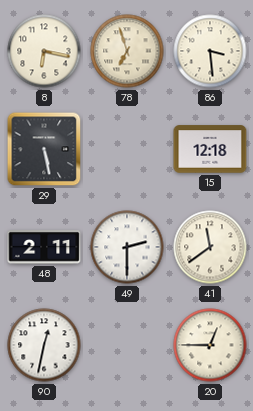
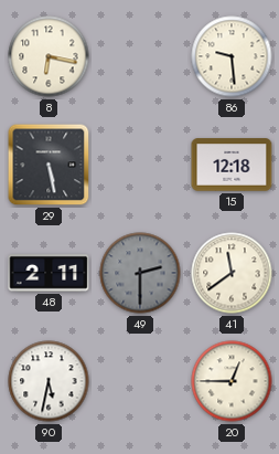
78: 6:57 -> none (127, 51)
86: 3:29 -> 9:29 (232, 56)
49 dial: white -> grey (140, 273)
90: 12:32 -> 5:32 (49, 381)
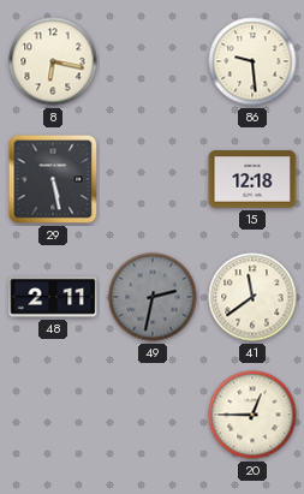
49: 2:30 -> 2:32 (153, 297)
90: 5:32 -> none (49, 381)
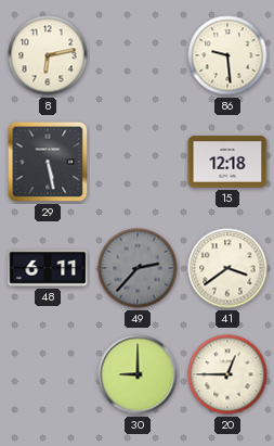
8: 6:17 -> 6:13 (48, 55)
48: 2:11 -> 6:11 (48, 268)
49: 2:32 -> 2:37 (138, 268)
41: 11:39 -> 3:39 (227, 268)
30: none -> 9:00 (138, 374)
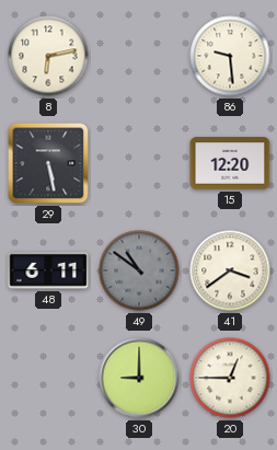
15: 12:18 -> 12:20 (230, 163)
49: 2:37 -> 10:51 (139, 270)
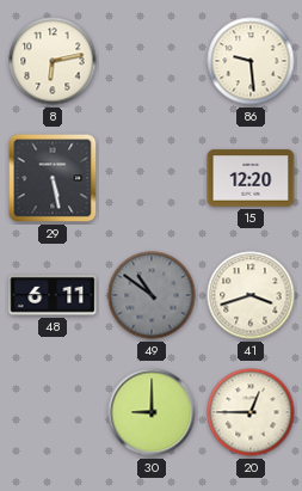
41: 3:39 -> 3:42 (251, 295)
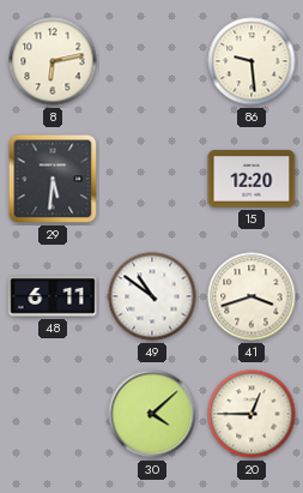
29: 5:28 -> 5:31 (53, 179)
49 dial: grey -> white (152, 296)
30: 9:00 -> 4:08 (152, 414)
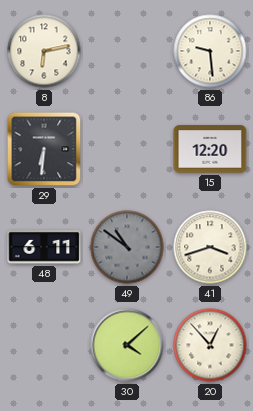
29: 5:31 -> 6:31 (44, 149)
49 dial: white -> grey (127, 247)
20: 12:45 -> 12:53 (210, 345)
